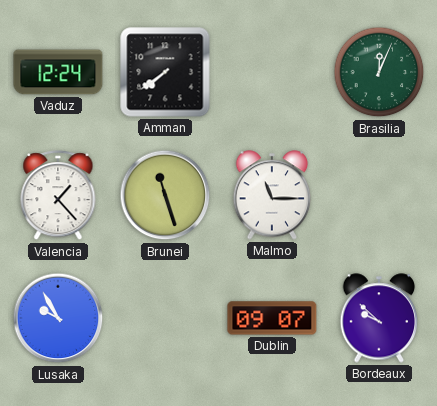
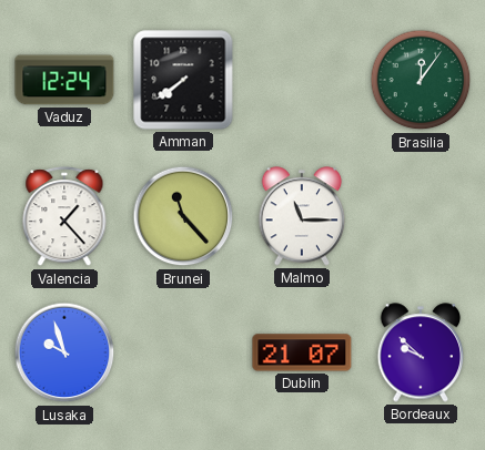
Brasilia: 12:04 -> 12:06 (421, 80)
Brunei: 11:27 -> 11:23 (183, 216)
Lusaka: 9:55 -> 9:57 (64, 352)
Dublin: 09:07 -> 21:07 (302, 352)
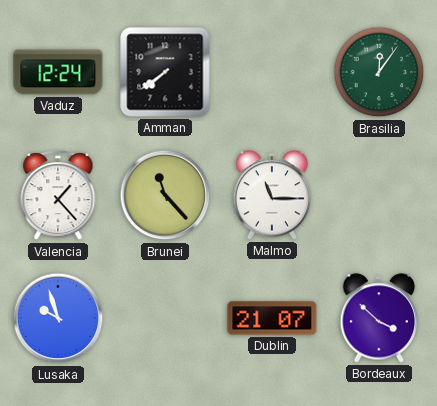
Bordeaux: 9:52 -> 3:52 (379, 318)
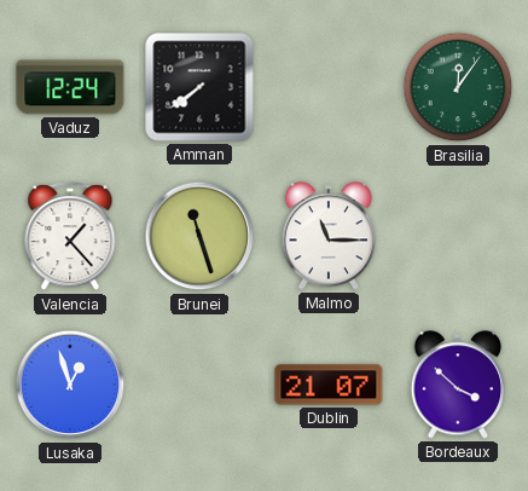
Brunei: 11:23 -> 11:27 (199, 236)
Lusaka: 9:57 -> 12:57 (70, 385)
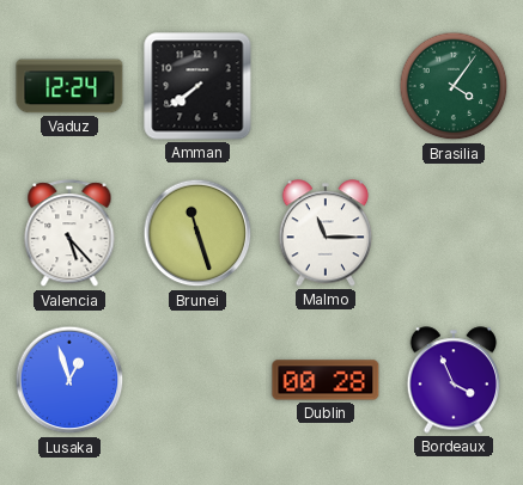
Brasilia: 12:06 -> 4:06 (454, 86)
Valencia: 1:23 -> 5:23 (69, 234)
Dublin: 21:07 -> 00:28 (326, 380)
Bordeaux: 3:52 -> 3:56 (454, 380)
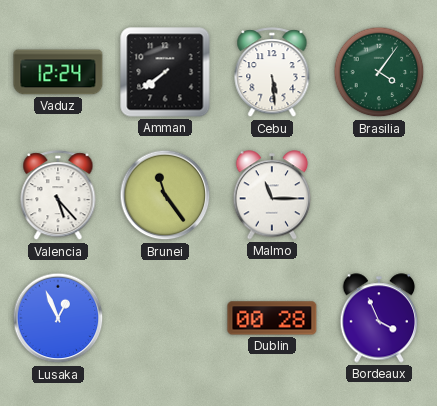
Cebu: none -> 5:29 (272, 73)
Brunei: 11:27 -> 11:24 (165, 195)
Lusaka: 12:57 -> 12:56 (58, 318)
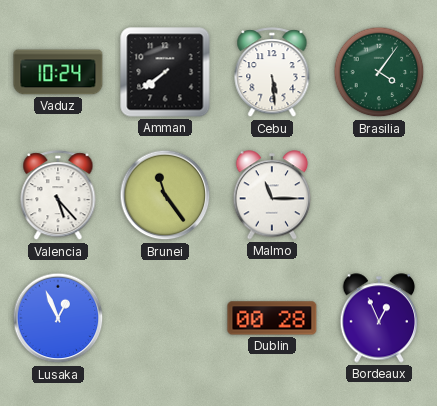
Vaduz: 12:24 -> 10:24 (58, 72)
Bordeaux: 3:56 -> 12:56 (379, 318)
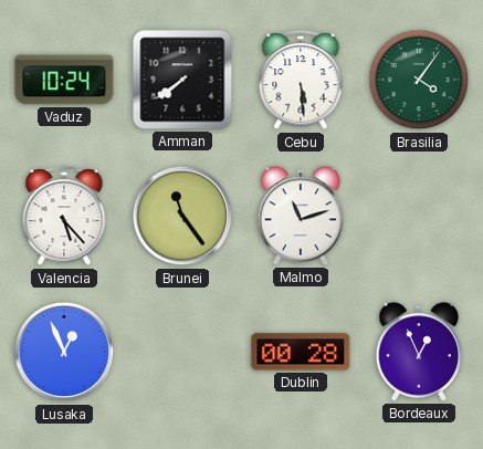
Malmo: 11:15 -> 11:12 (301, 216)
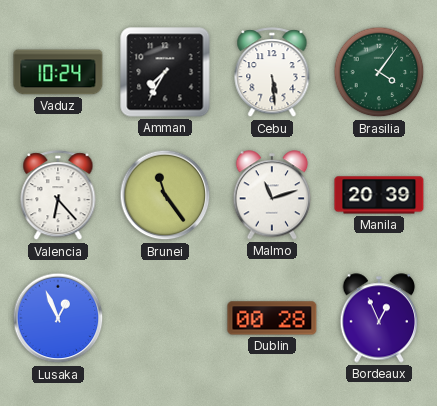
Amman: 7:39 -> 7:35 (165, 72)
Valencia: 5:23 -> 6:23 (58, 196)
Manila: none -> 20:39 (379, 195)
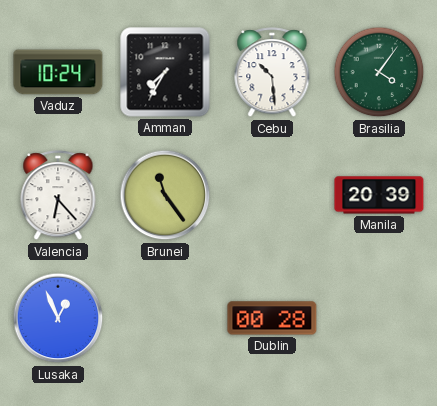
Cebu: 5:29 -> 10:29 (272, 73)
Malmo: 11:12 -> none (272, 195)
Bordeaux: 12:56 -> none (379, 318)
